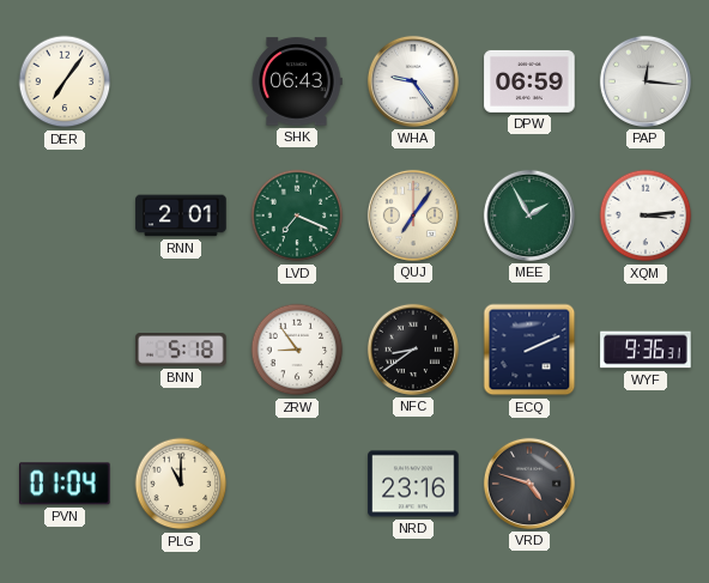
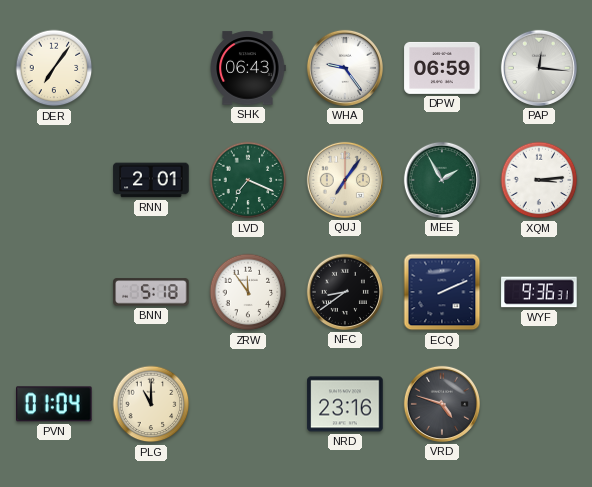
ZRW: 8:54 -> 11:54 (248, 292)
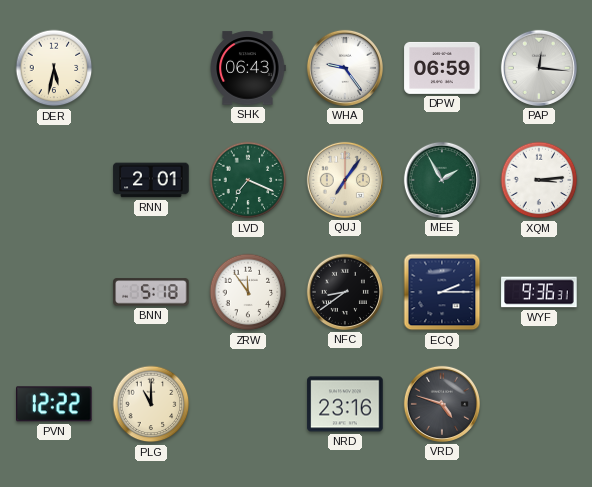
DER: 7:06 -> 5:32 (54, 68)
ECQ: 2:11 -> 2:15 (442, 292)
PVN: 01:04 -> 12:22 (55, 404)
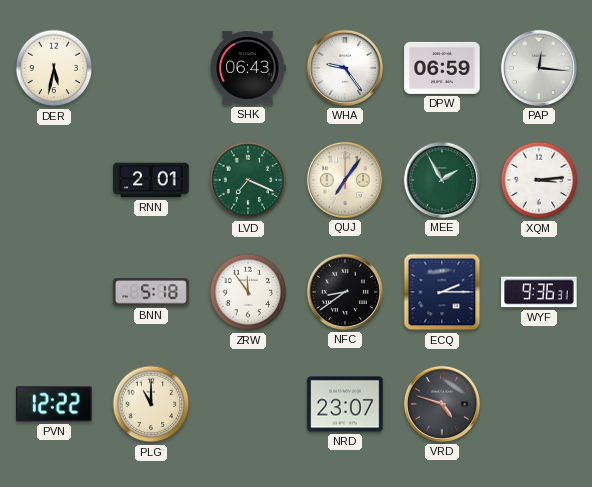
NRD: 23:16 -> 23:07 (345, 404)
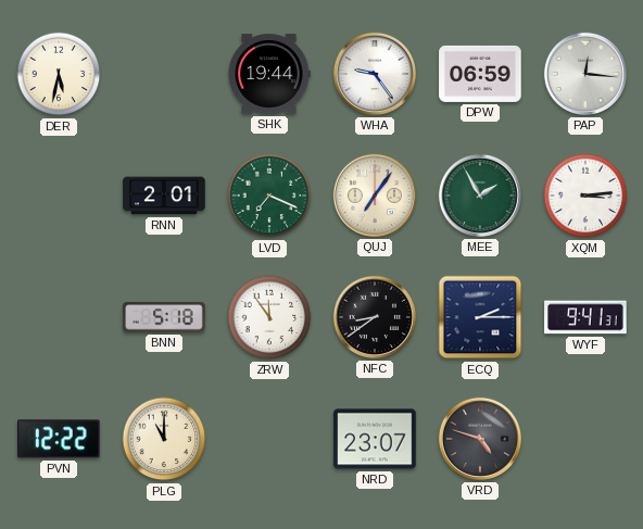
SHK: 06:43 -> 19:44 (269, 74)
WYF: 9:36 -> 9:41 (585, 317)
